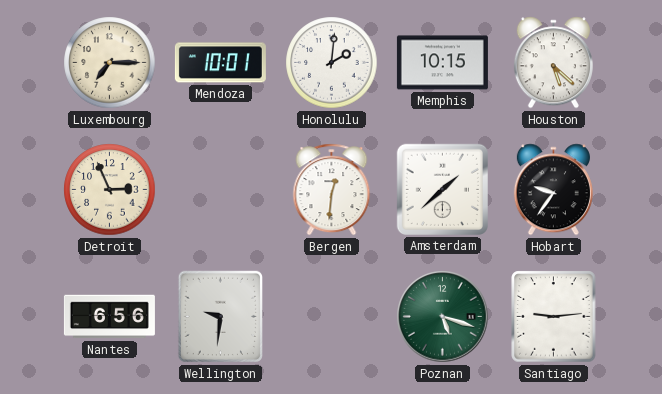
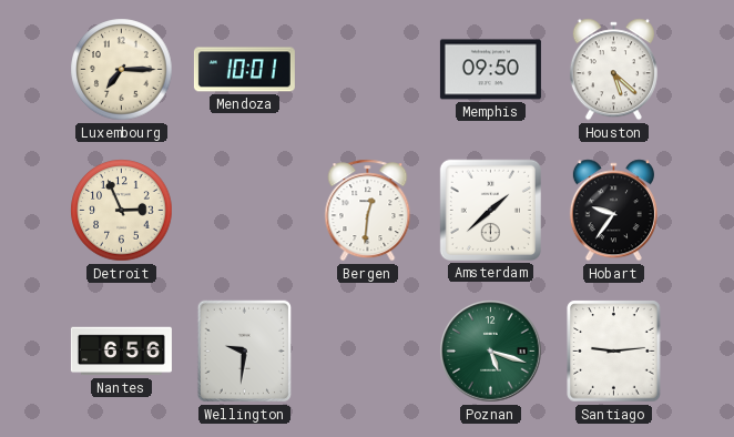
Honolulu: 2:01 -> none (332, 63)
Memphis: 10:15 -> 09:50 (490, 70)
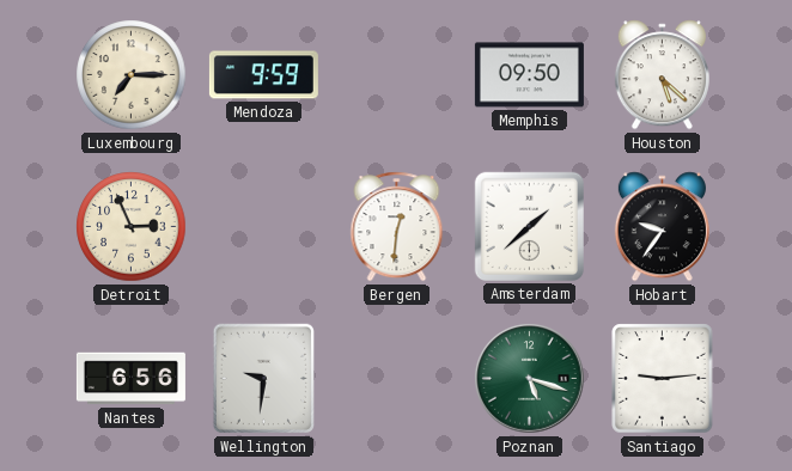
Mendoza: 10:01 -> 9:59 (263, 75)
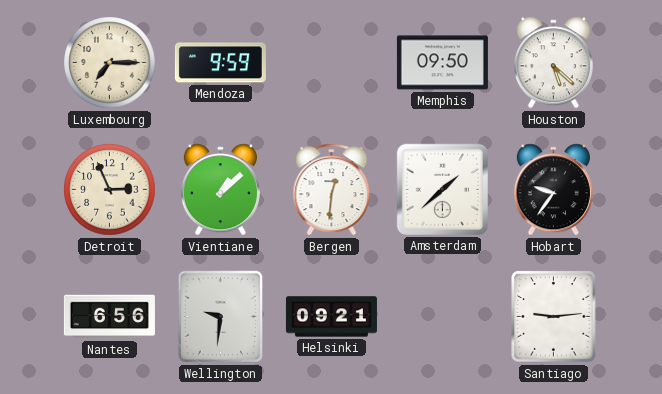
Vientiane: none -> 1:08 (220, 190)
Helsinki: none -> 09:21 (331, 317)
Poznan: 5:18 -> none (530, 379)
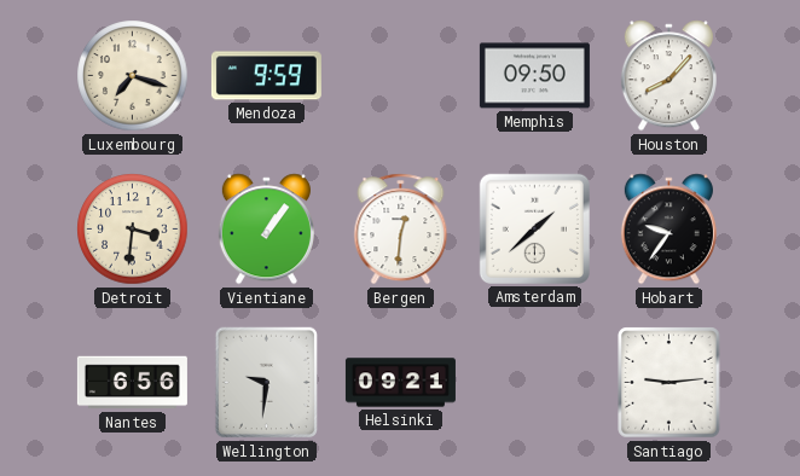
Luxembourg: 7:15 -> 7:18 (133, 76)
Houston: 5:22 -> 8:07 (668, 76)
Detroit: 2:56 -> 3:31 (133, 230)
Vientiane: 1:08 -> 1:06 (266, 230)
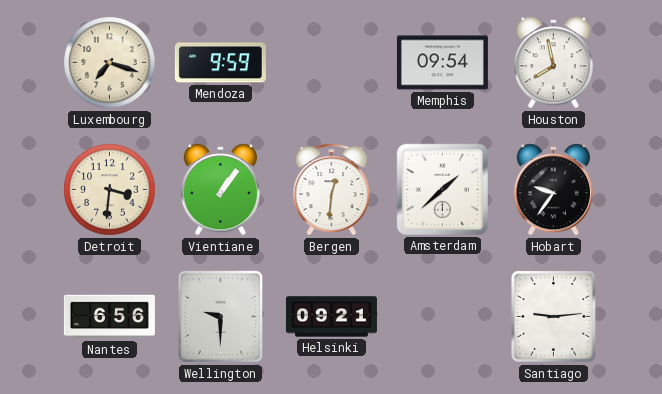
Memphis: 09:50 -> 09:54 (442, 63)
Houston: 8:07 -> 7:58 (553, 63)
Wellington: 9:31 -> 9:30 (220, 317)
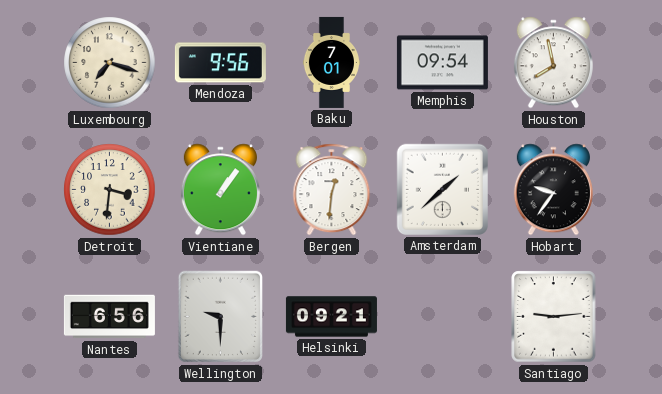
Mendoza: 9:59 -> 9:56 (220, 63)
Baku: none -> 7:01 (331, 62)
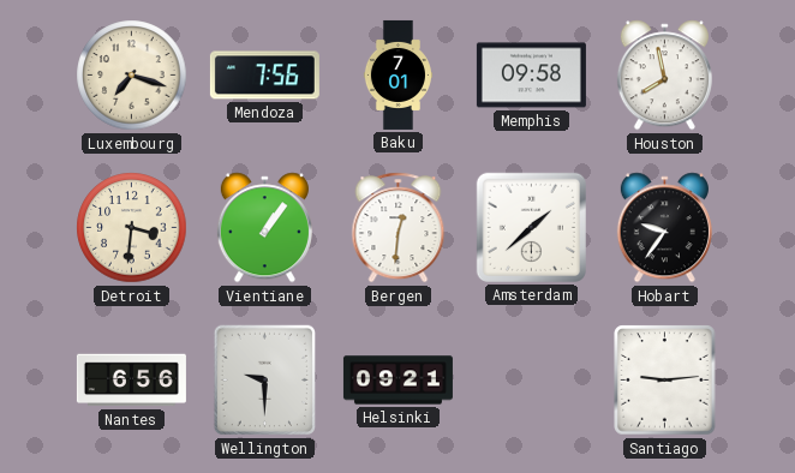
Mendoza: 9:56 -> 7:56 (264, 76)
Memphis: 09:54 -> 09:58 (531, 76)
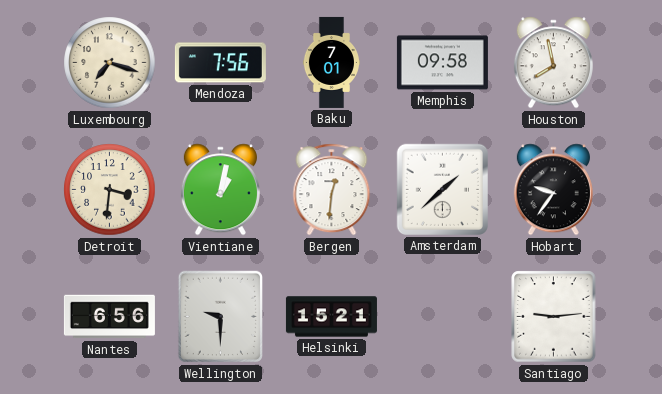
Vientiane: 1:06 -> 1:02 (220, 190)
Helsinki: 09:21 -> 15:21 (331, 317)
